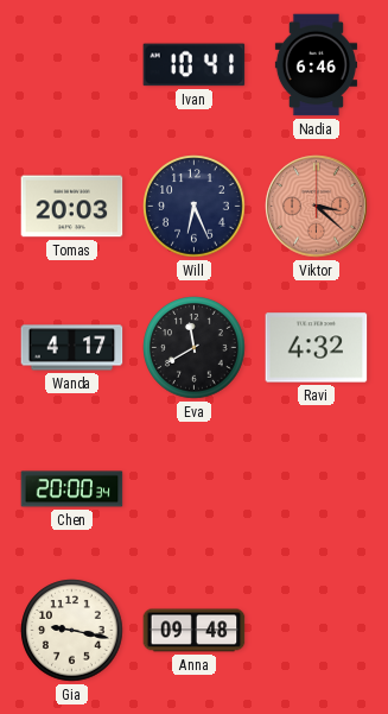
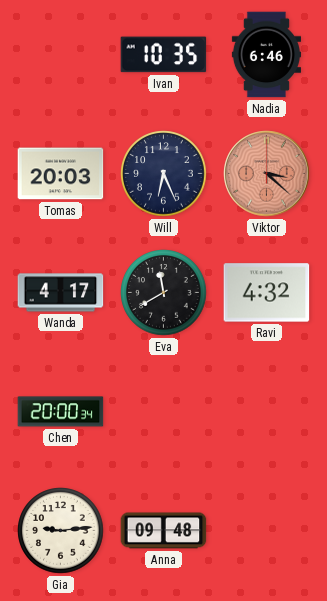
Ivan: 10:41 -> 10:35 (164, 55)
Gia: 9:17 -> 9:14 (61, 531)
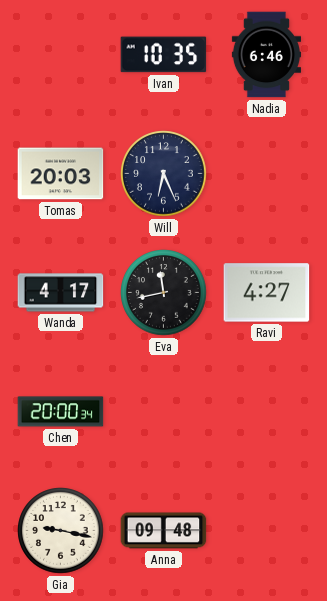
Viktor: 3:22 -> none (267, 174)
Eva: 11:40 -> 11:43 (164, 293)
Ravi: 4:32 -> 4:27 (267, 293)
Gia: 9:14 -> 9:17 (61, 531)
